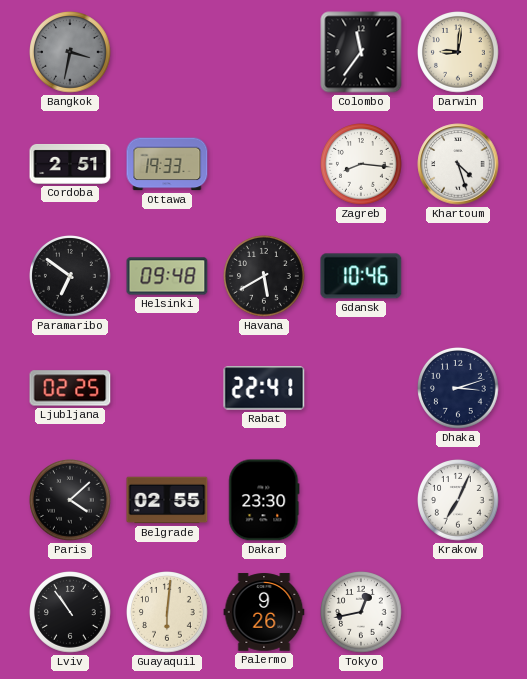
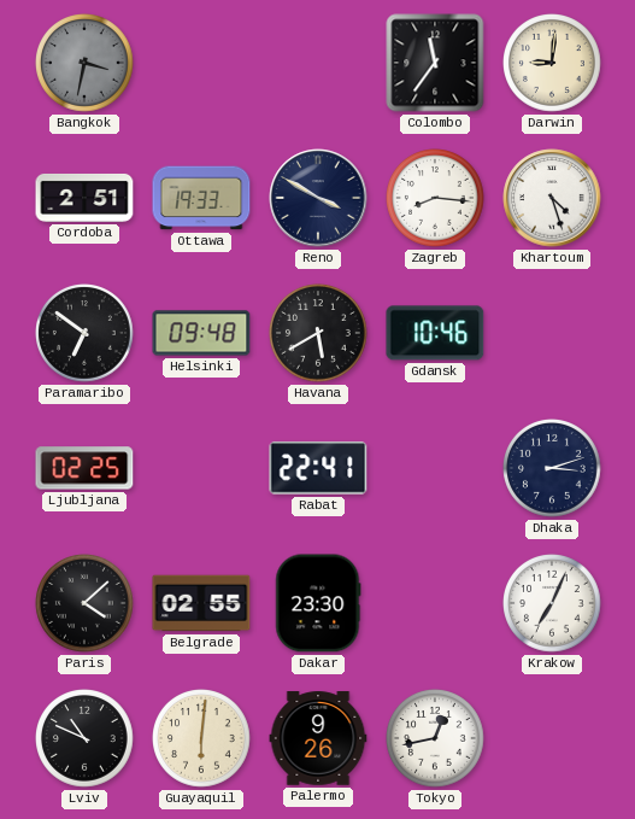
Reno: none -> 3:50 (318, 198)
Lviv: 10:54 -> 10:49 (86, 739)
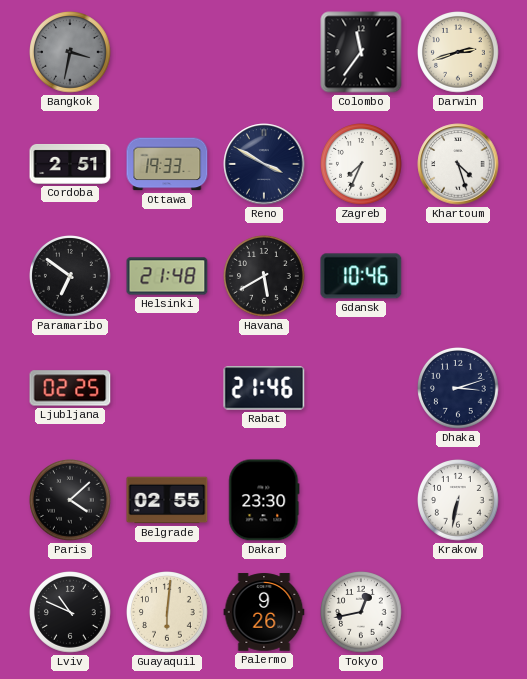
Darwin: 9:01 -> 2:42 (459, 53)
Zagreb: 8:16 -> 7:34 (362, 165)
Helsinki: 09:48 -> 21:48 (167, 276)
Rabat: 22:41 -> 21:46 (264, 388)
Krakow: 7:04 -> 6:32 (459, 501)
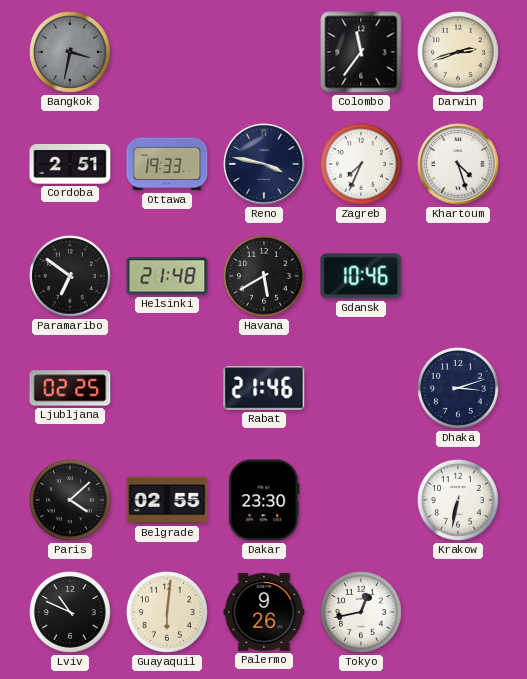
Reno: 3:50 -> 3:47 (264, 164)
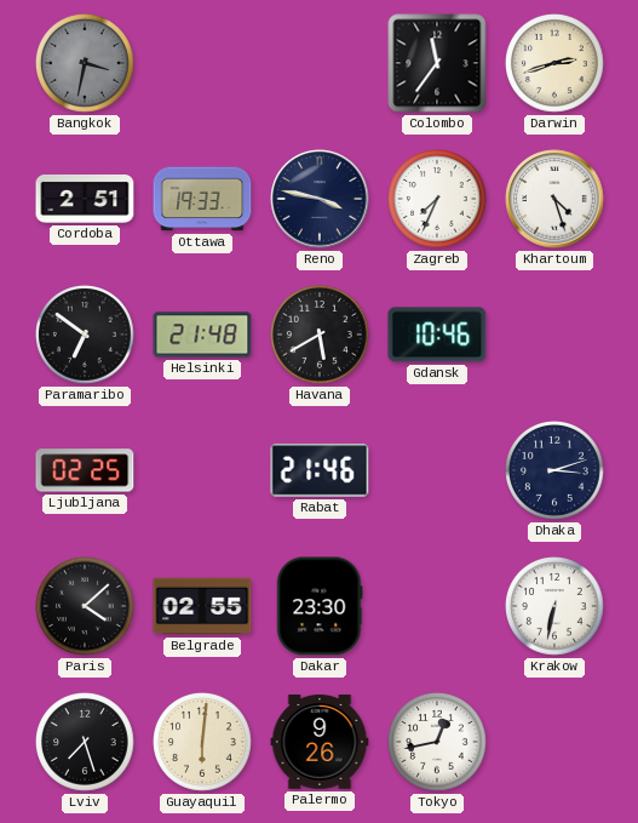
Lviv: 10:49 -> 7:27 (86, 743)
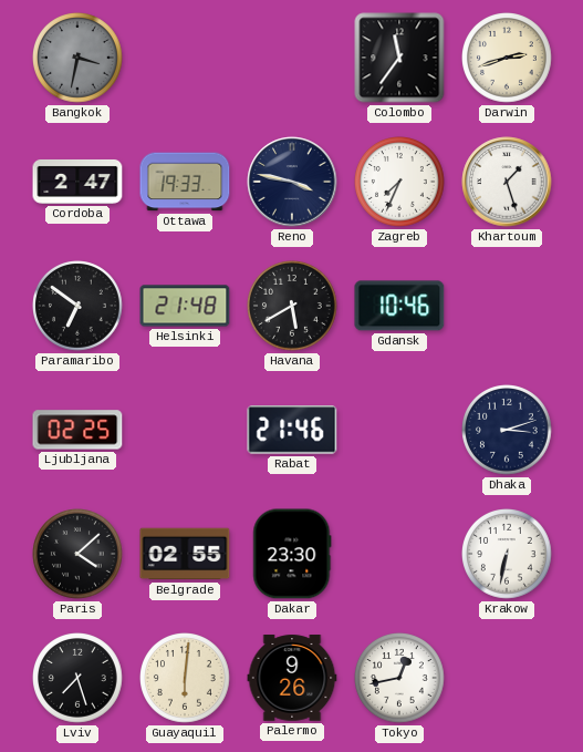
Cordoba: 2:51 -> 2:47 (77, 182)
Khartoum: 4:27 -> 1:27 (507, 182)
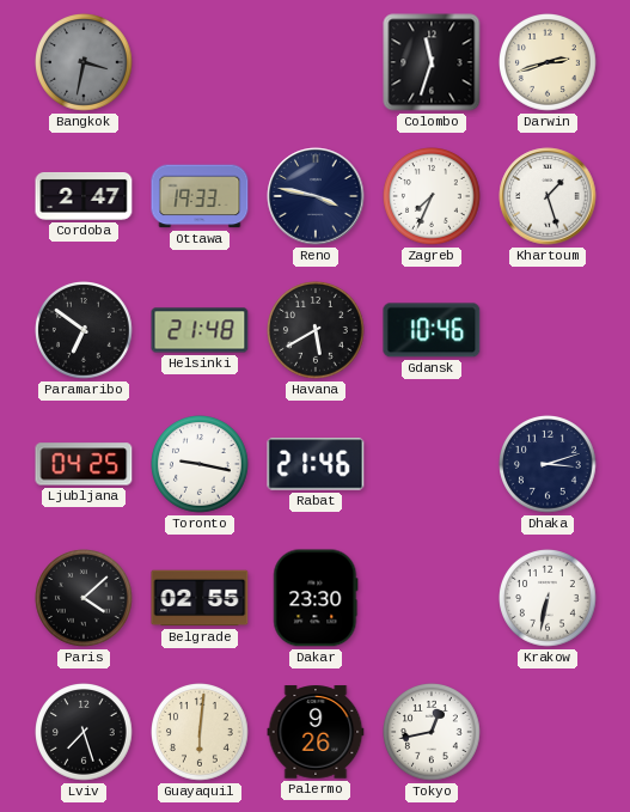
Colombo: 11:36 -> 11:33 (432, 62)
Ljubljana: 02:25 -> 04:25 (84, 464)
Toronto: none -> 9:17 (201, 465)
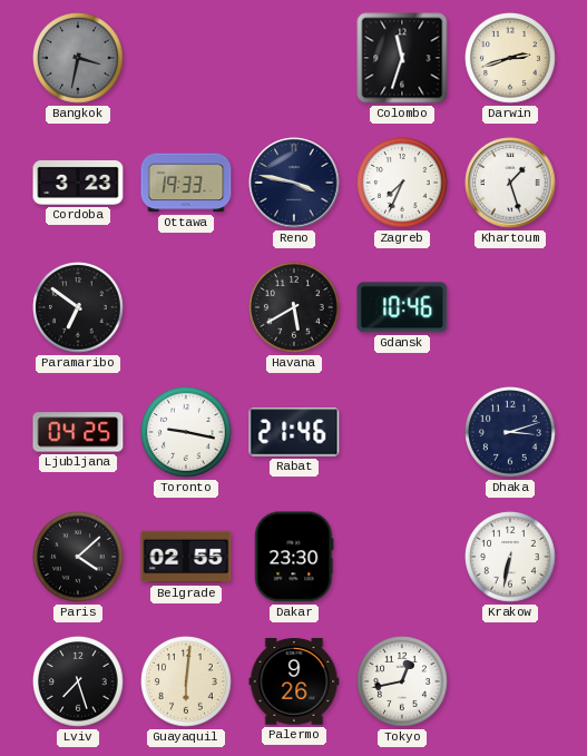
Cordoba: 2:47 -> 3:23 (78, 183)
Helsinki: 21:48 -> none (200, 330)
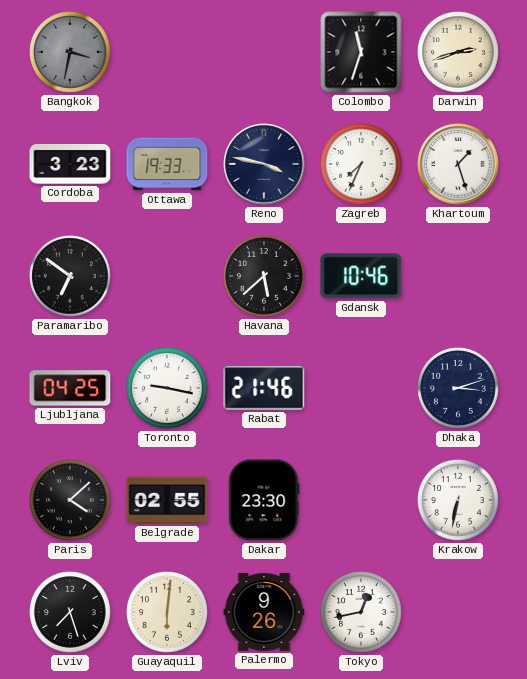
Havana: 5:40 -> 5:38 (265, 277)
